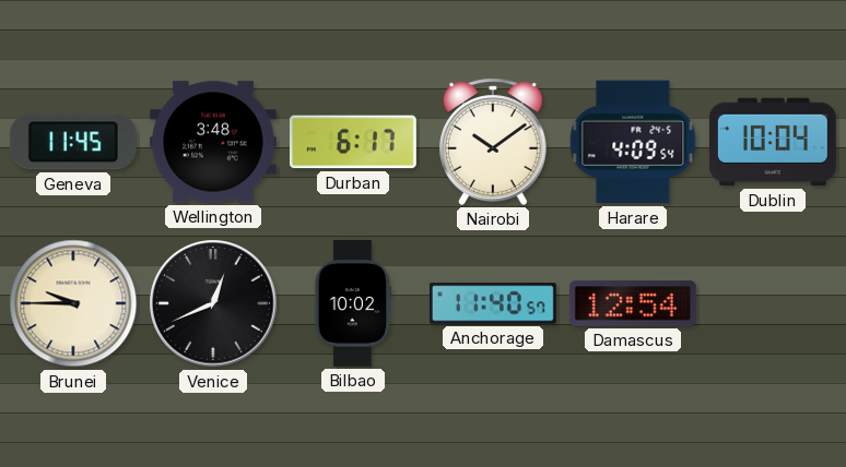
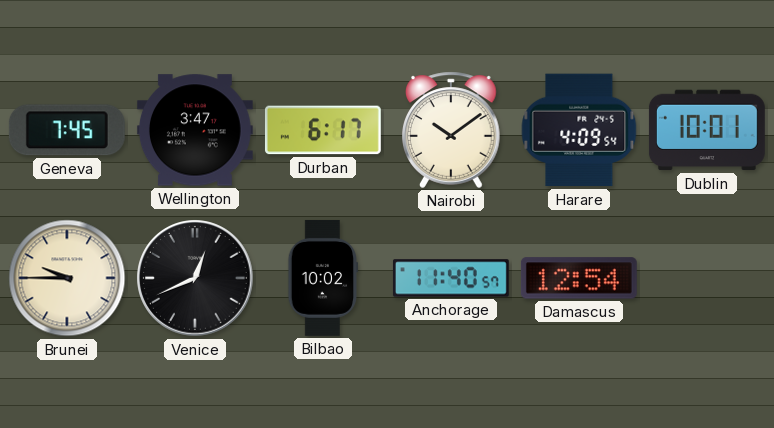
Geneva: 11:45 -> 7:45 (67, 130)
Wellington: 3:48 -> 3:47 (195, 130)
Dublin: 10:04 -> 10:01 (707, 130)
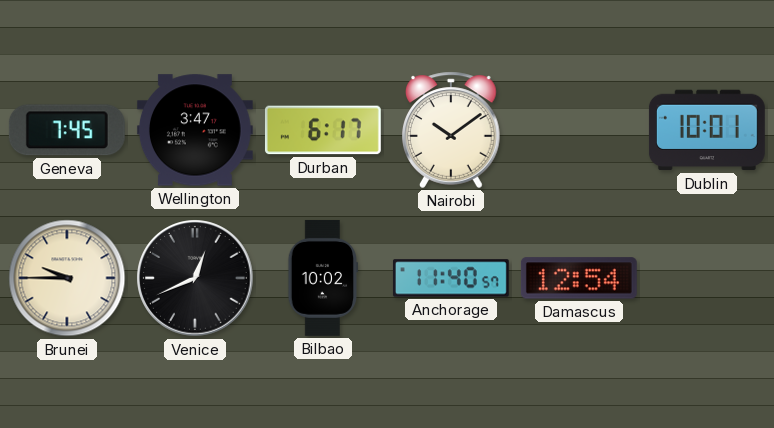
Harare: 4:09 -> none (579, 130)
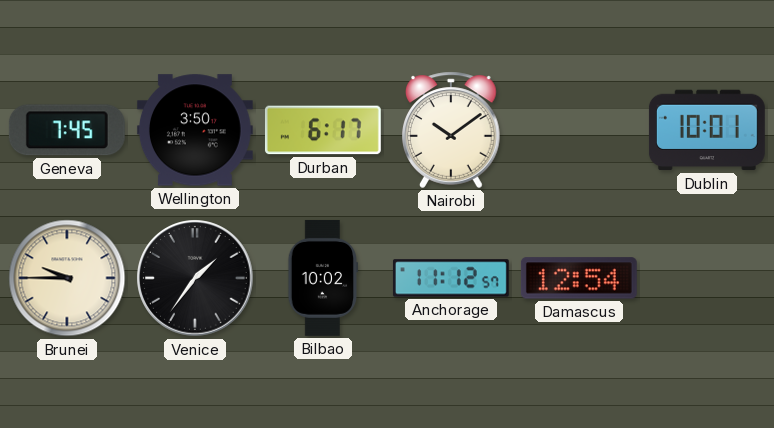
Wellington: 3:47 -> 3:50 (195, 130)
Venice: 12:41 -> 1:36 (195, 278)
Anchorage: 11:40 -> 11:12 (451, 278)
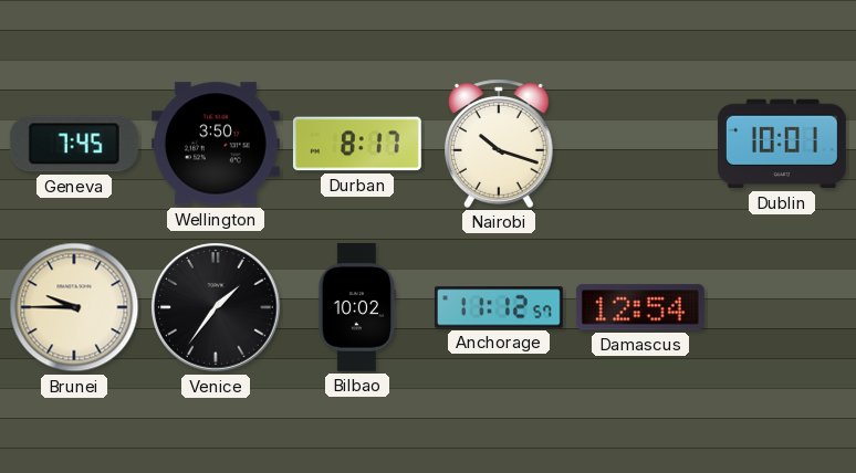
Durban: 6:17 -> 8:17 (357, 144)
Nairobi: 10:09 -> 10:18 (500, 144)
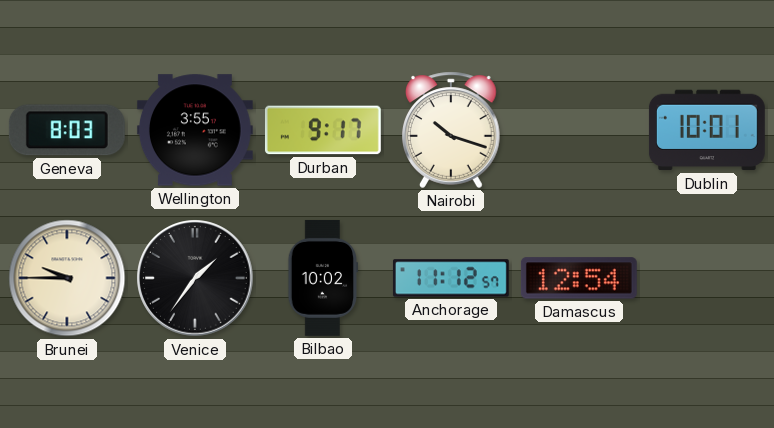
Geneva: 7:45 -> 8:03 (67, 130)
Wellington: 3:50 -> 3:55 (195, 130)
Durban: 8:17 -> 9:17 (323, 130)
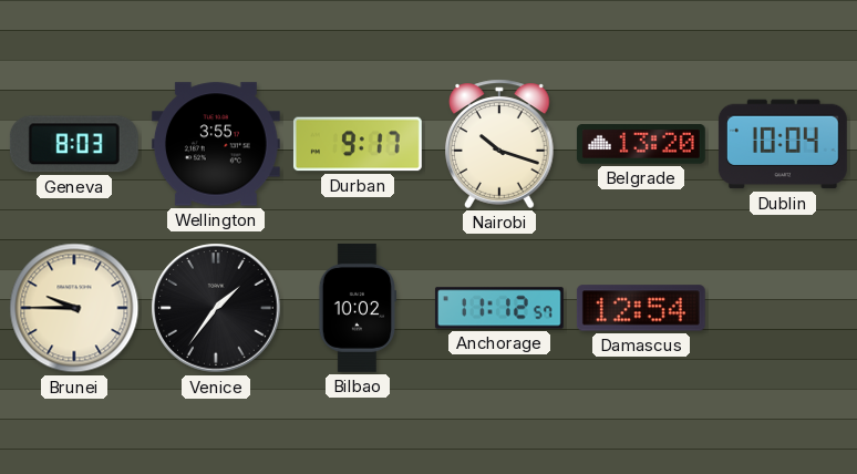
Belgrade: none -> 13:20 (641, 145)
Dublin: 10:01 -> 10:04 (783, 144)
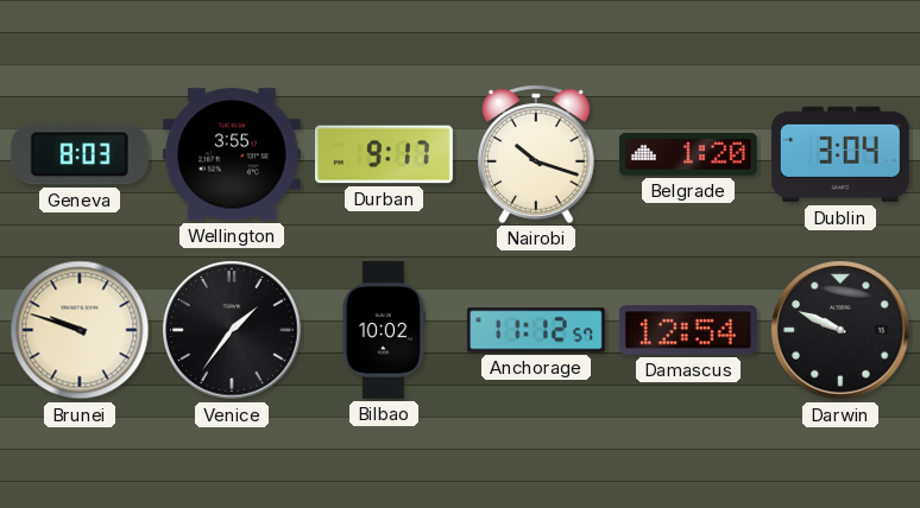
Belgrade: 13:20 -> 1:20 (688, 155)
Dublin: 10:04 -> 3:04 (840, 154)
Brunei: 9:45 -> 9:48 (80, 330)
Darwin: none -> 9:49 (840, 330)
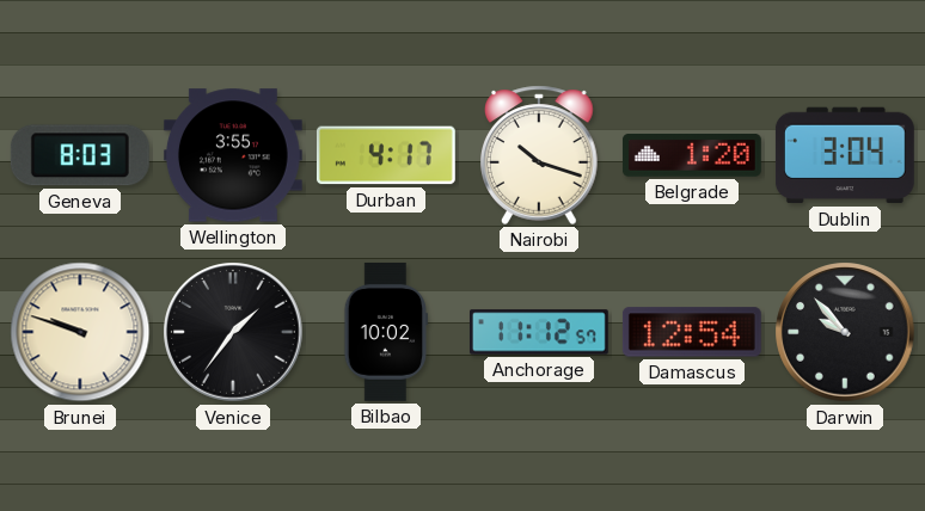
Durban: 9:17 -> 4:17 (386, 155)
Darwin: 9:49 -> 9:53 (845, 332)
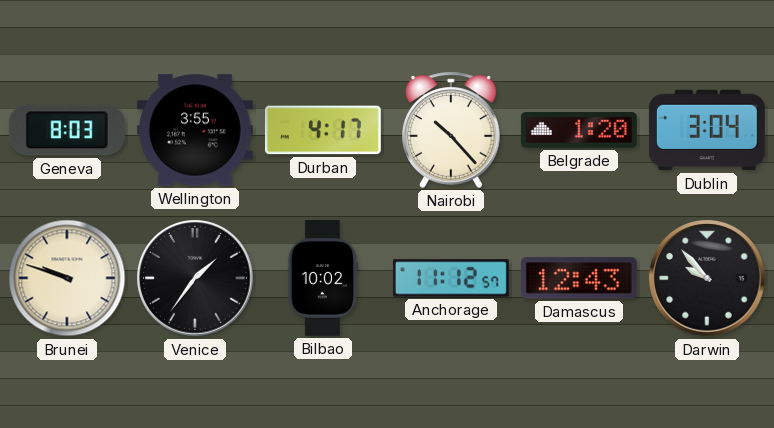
Nairobi: 10:18 -> 10:23 (452, 130)
Damascus: 12:54 -> 12:43 (579, 278)
